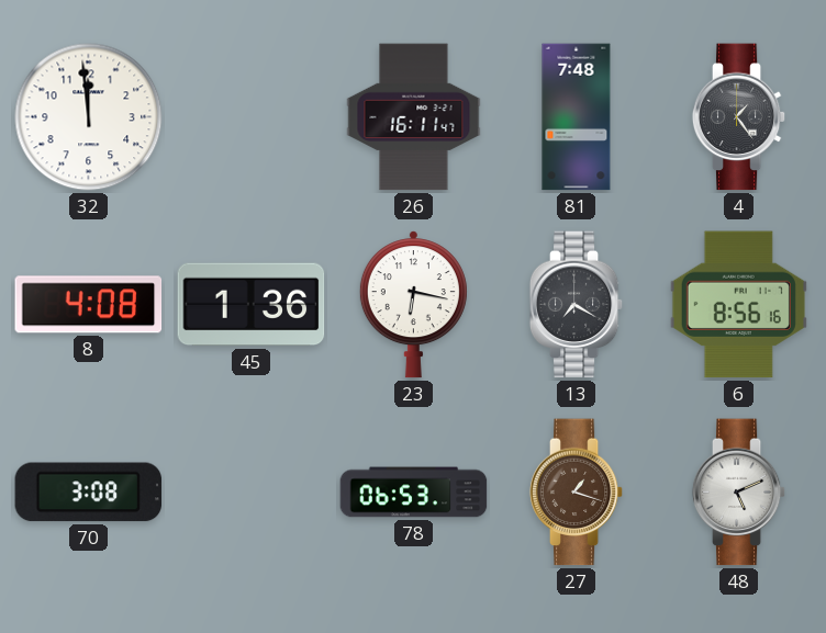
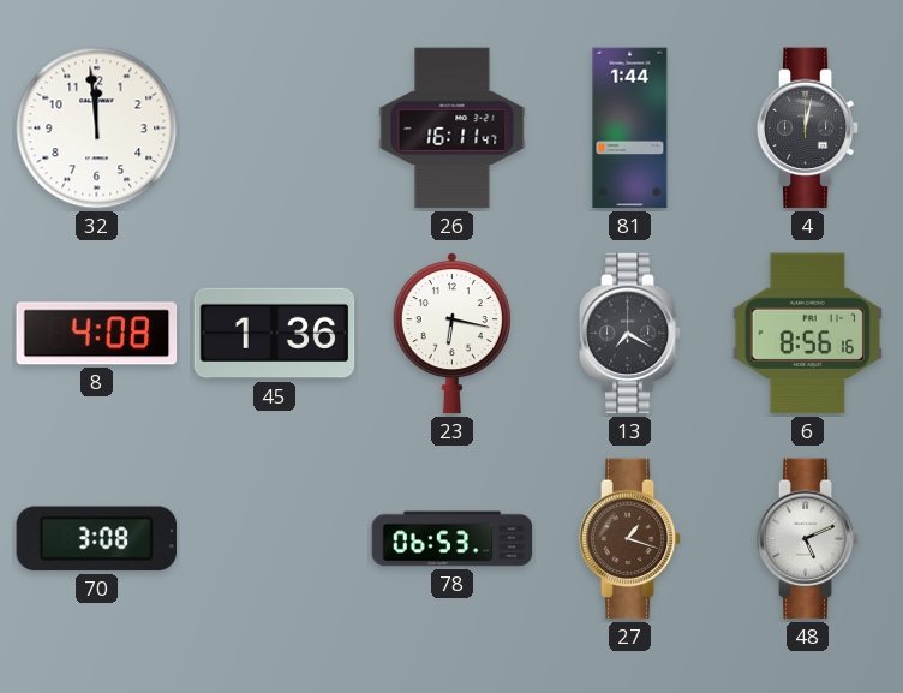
81: 7:48 -> 1:44 (630, 129)
4: 1:24 -> 12:02 (808, 129)
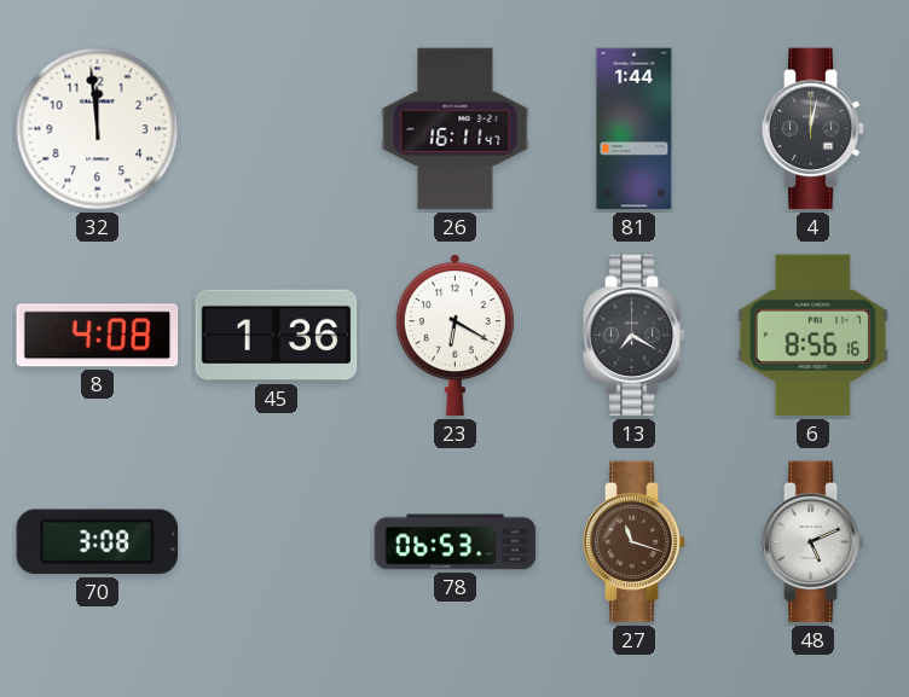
23: 6:17 -> 6:20 (454, 336)
27: 1:18 -> 11:18 (635, 542)
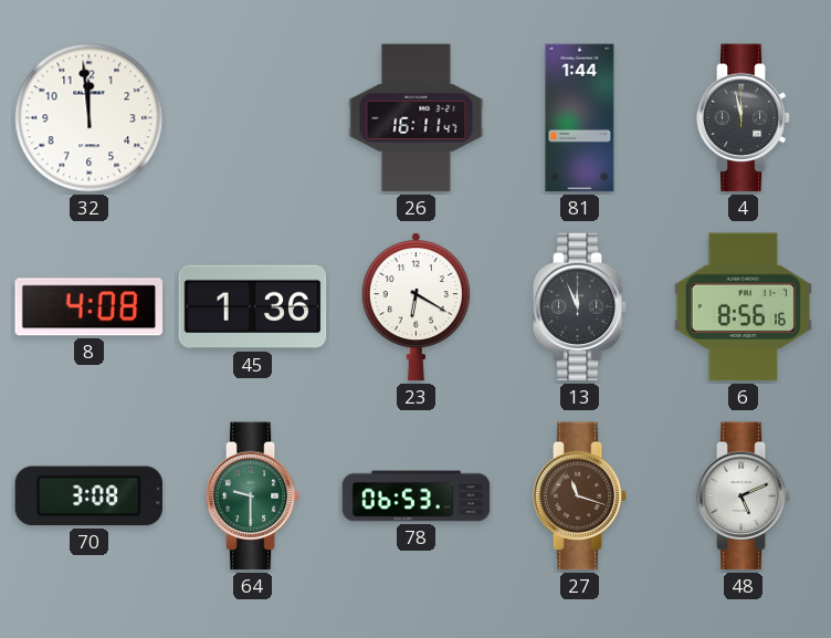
4: 12:02 -> 11:58 (744, 118)
13: 7:20 -> 11:56 (580, 307)
64: none -> 9:30 (253, 496)
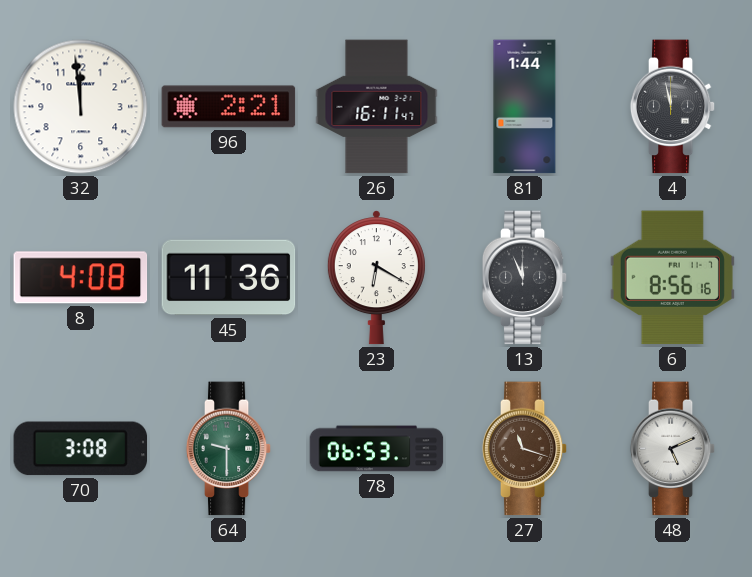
96: none -> 2:21 (229, 107)
45: 1:36 -> 11:36 (229, 278)
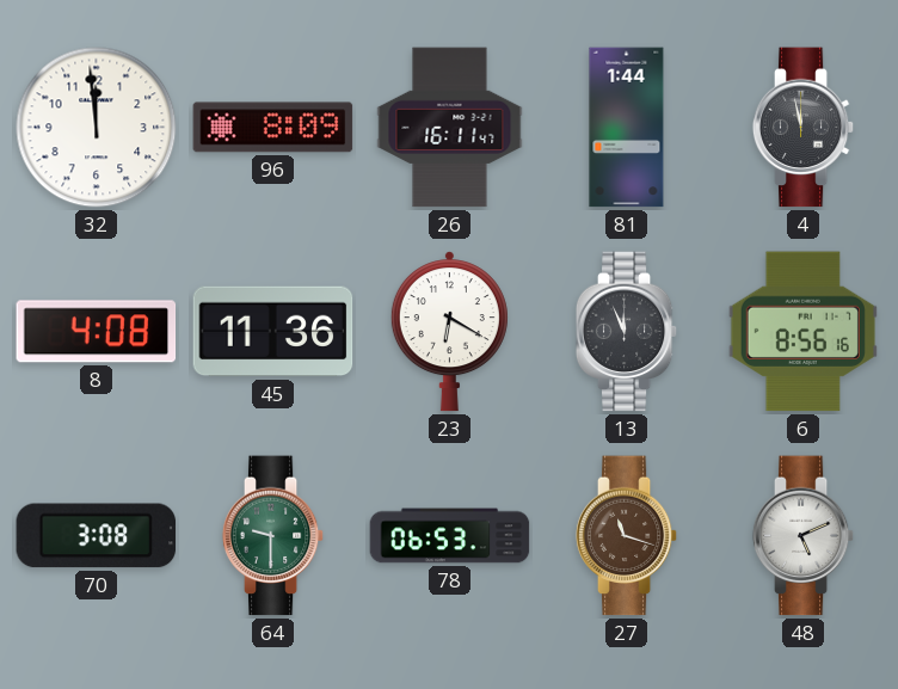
96: 2:21 -> 8:09 (273, 128)
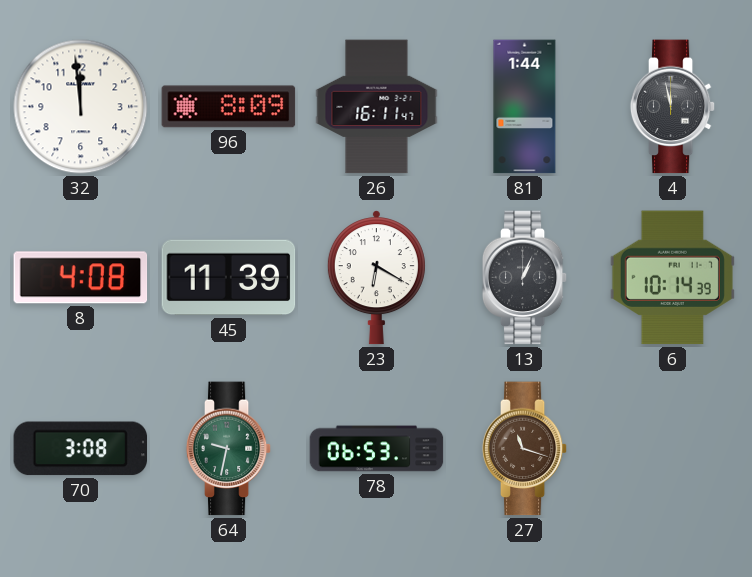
45: 11:36 -> 11:39 (229, 278)
13: 11:56 -> 1:04 (525, 278)
6: 8:56 -> 10:14 (672, 278)
64: 9:30 -> 9:32 (229, 449)
48: 5:11 -> none (804, 536)
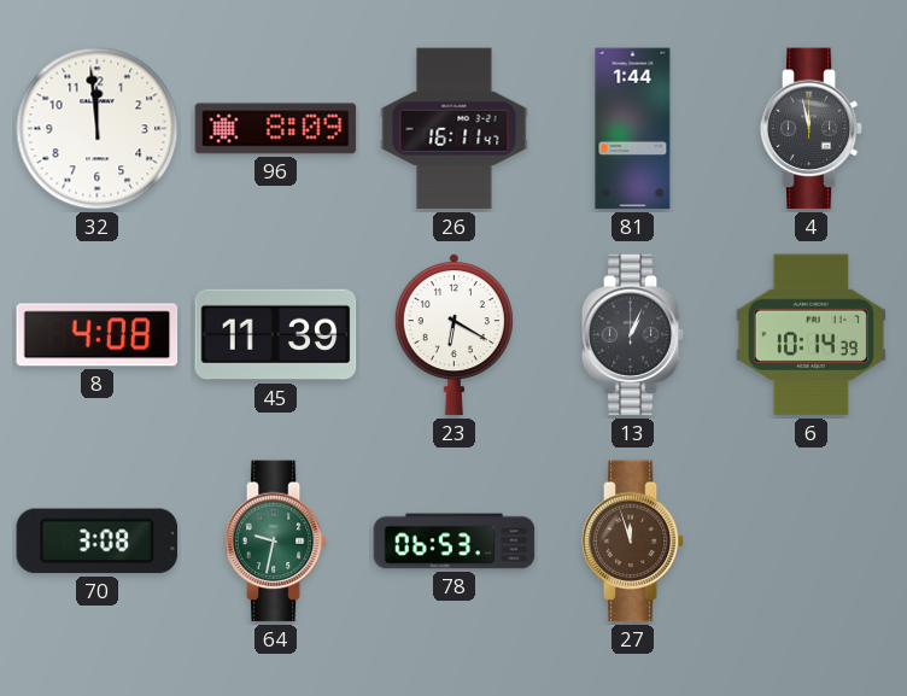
27: 11:18 -> 11:57 (633, 542)
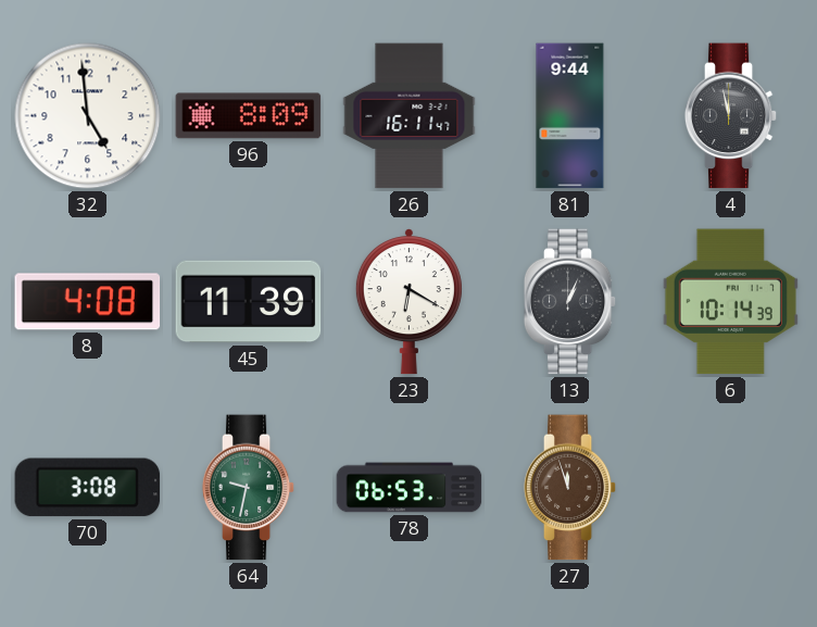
32: 11:59 -> 4:59 (88, 116)
81: 1:44 -> 9:44 (570, 116)
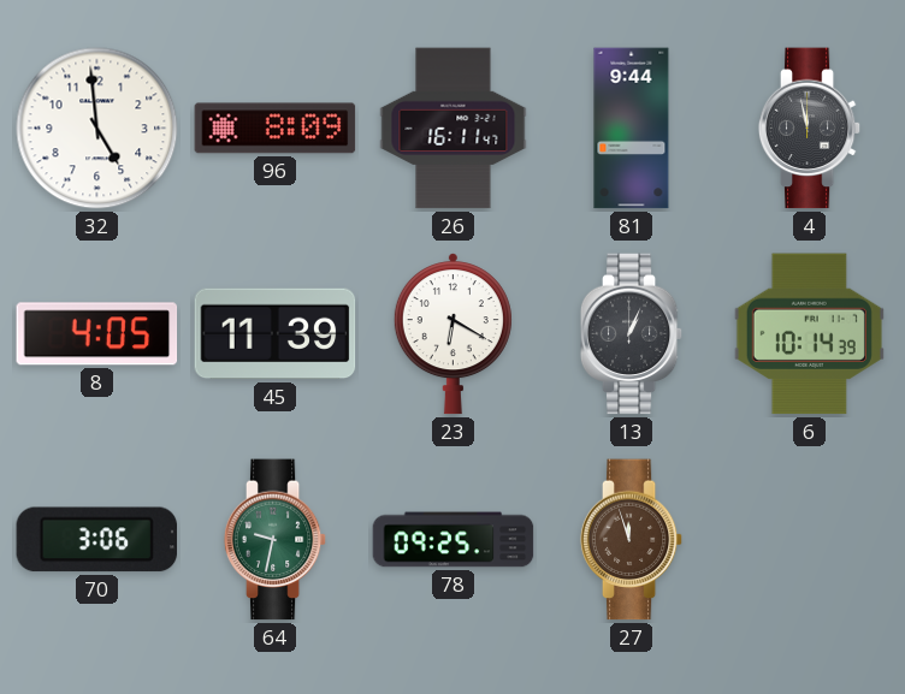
8: 4:08 -> 4:05 (97, 334)
70: 3:08 -> 3:06 (97, 540)
78: 06:53 -> 09:25 (454, 540)
